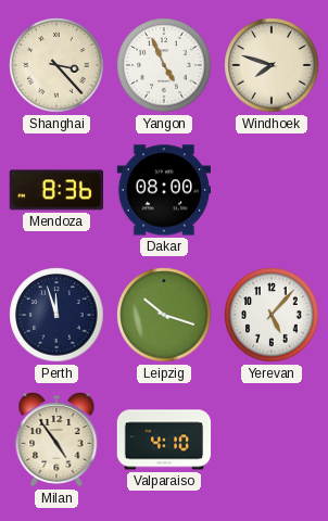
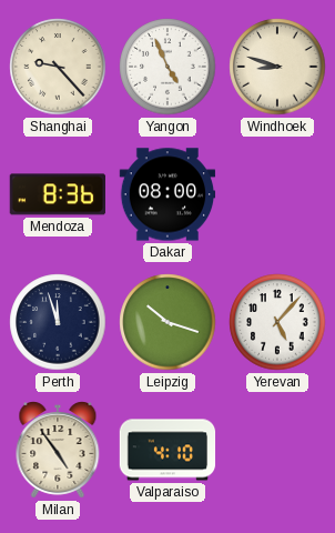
Shanghai: 3:23 -> 9:23 (58, 67)
Windhoek: 7:48 -> 8:48 (277, 67)
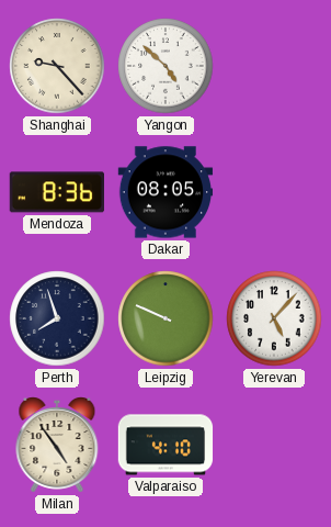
Yangon: 4:56 -> 4:52 (165, 66)
Windhoek: 8:48 -> none (277, 67)
Dakar: 08:00 -> 08:05 (165, 192)
Perth: 11:57 -> 7:57 (57, 318)
Leipzig: 10:18 -> 9:49 (165, 318)
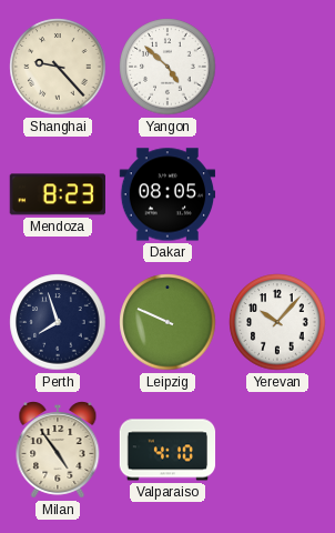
Mendoza: 8:36 -> 8:23 (57, 194)
Yerevan: 5:07 -> 10:07 (277, 322)
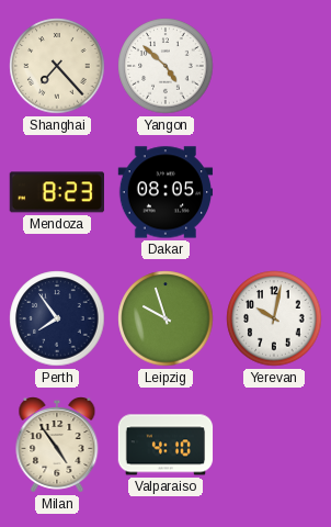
Shanghai: 9:23 -> 7:23 (57, 66)
Perth: 7:57 -> 7:54 (57, 318)
Leipzig: 9:49 -> 9:57 (165, 318)
Yerevan: 10:07 -> 10:02 (274, 318)
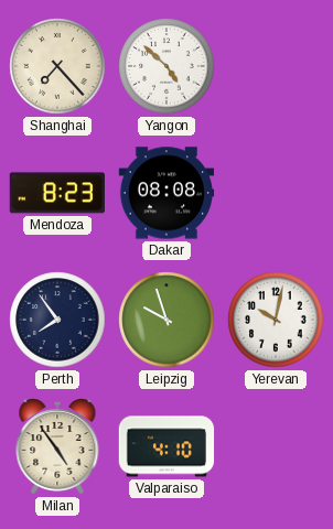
Dakar: 08:05 -> 08:08 (166, 193)
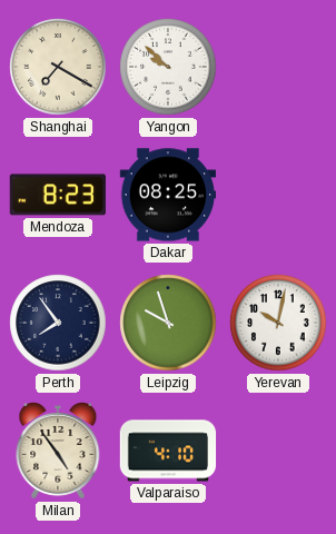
Shanghai: 7:23 -> 7:20 (58, 67)
Yangon: 4:52 -> 9:52 (168, 67)
Dakar: 08:08 -> 08:25 (168, 195)
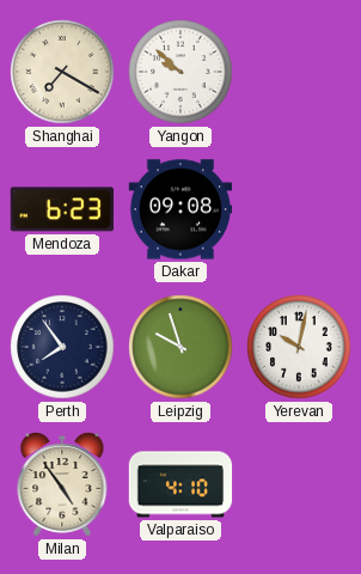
Mendoza: 8:23 -> 6:23 (61, 209)
Dakar: 08:25 -> 09:08 (180, 209)
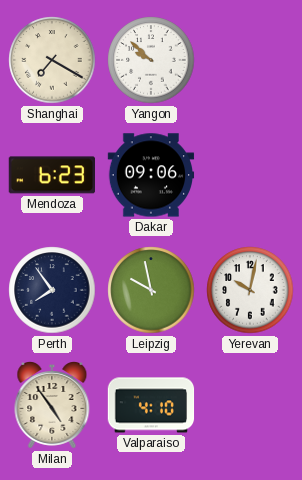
Dakar: 09:08 -> 09:06 (151, 175)
Leipzig: 9:57 -> 9:58 (151, 290)
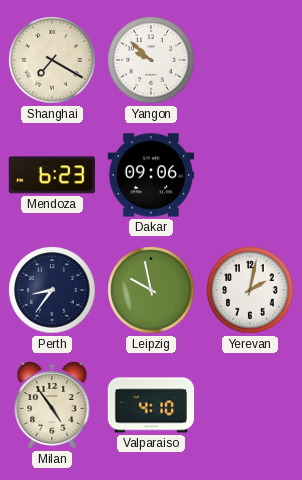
Perth: 7:54 -> 8:36 (52, 290)
Yerevan: 10:02 -> 2:02 (250, 290)
